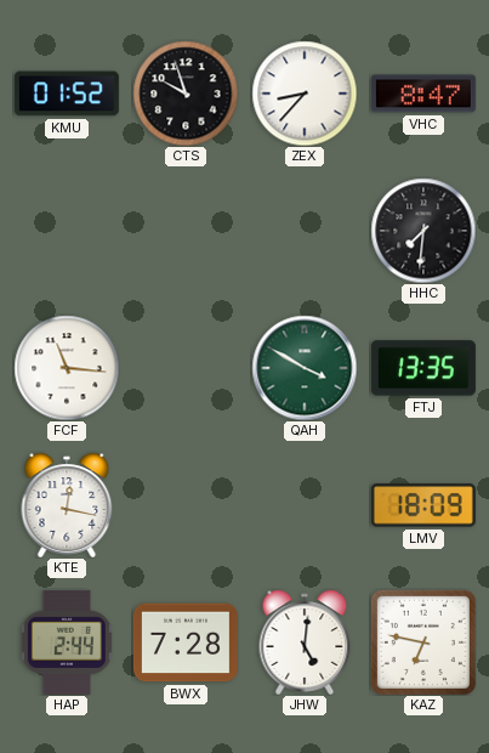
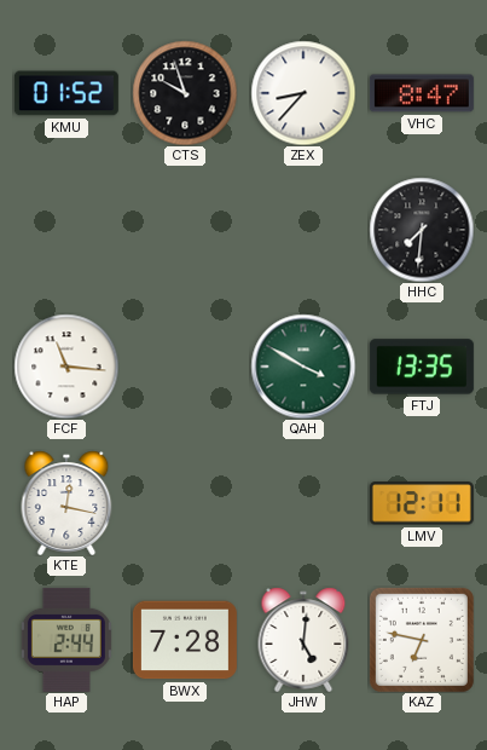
LMV: 18:09 -> 12:11 (422, 503)
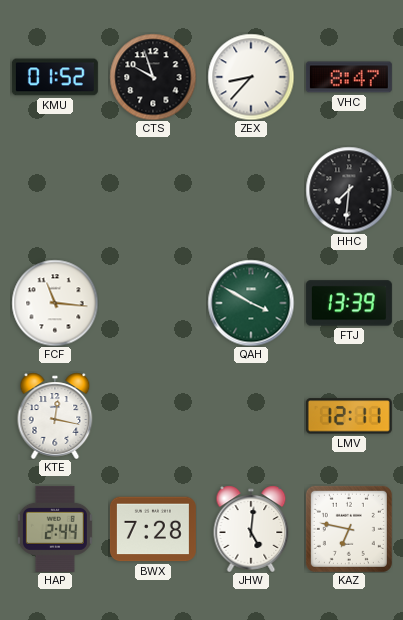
FTJ: 13:35 -> 13:39 (349, 303)
